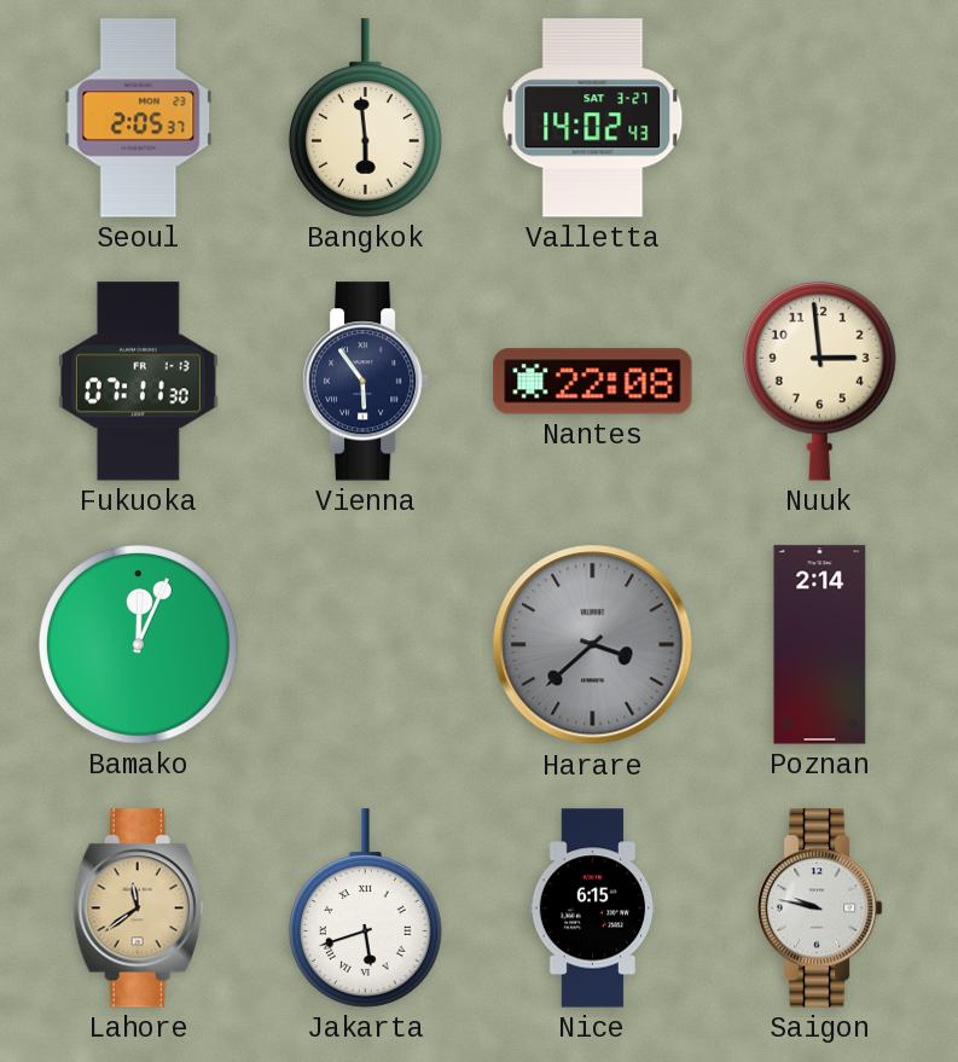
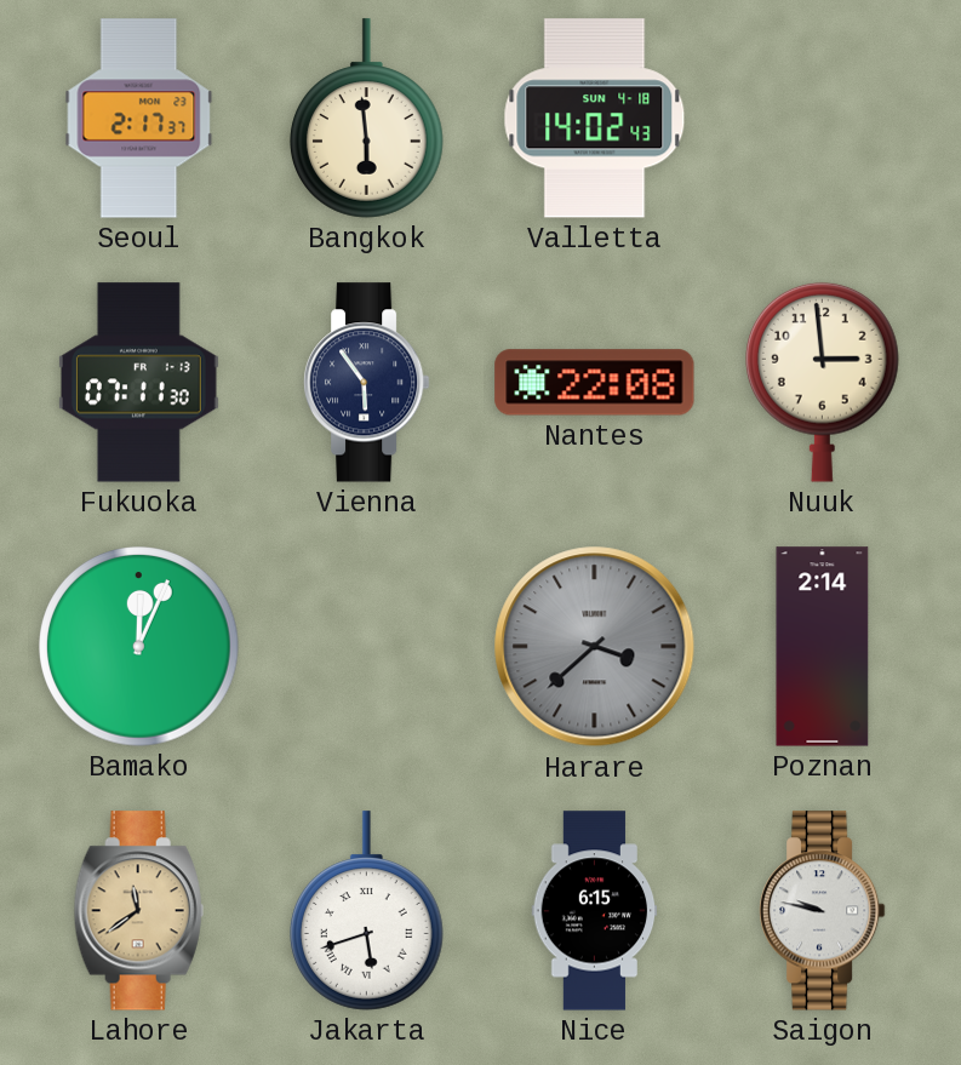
Seoul: 2:05 -> 2:17 (139, 119)
Valletta date: SAT 3-27 -> SUN 4-18 (595, 119)
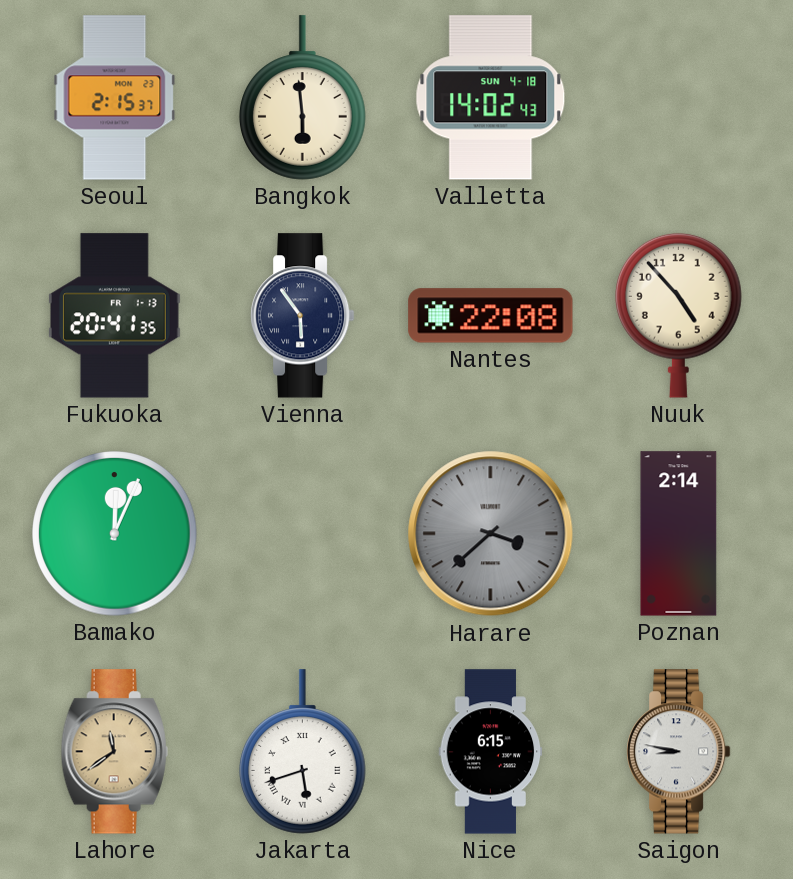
Seoul: 2:17 -> 2:15 (115, 98)
Fukuoka: 07:11 -> 20:41 (114, 316)
Nuuk: 2:59 -> 4:53 (679, 315)
Saigon: 9:47 -> 8:47 (678, 752)
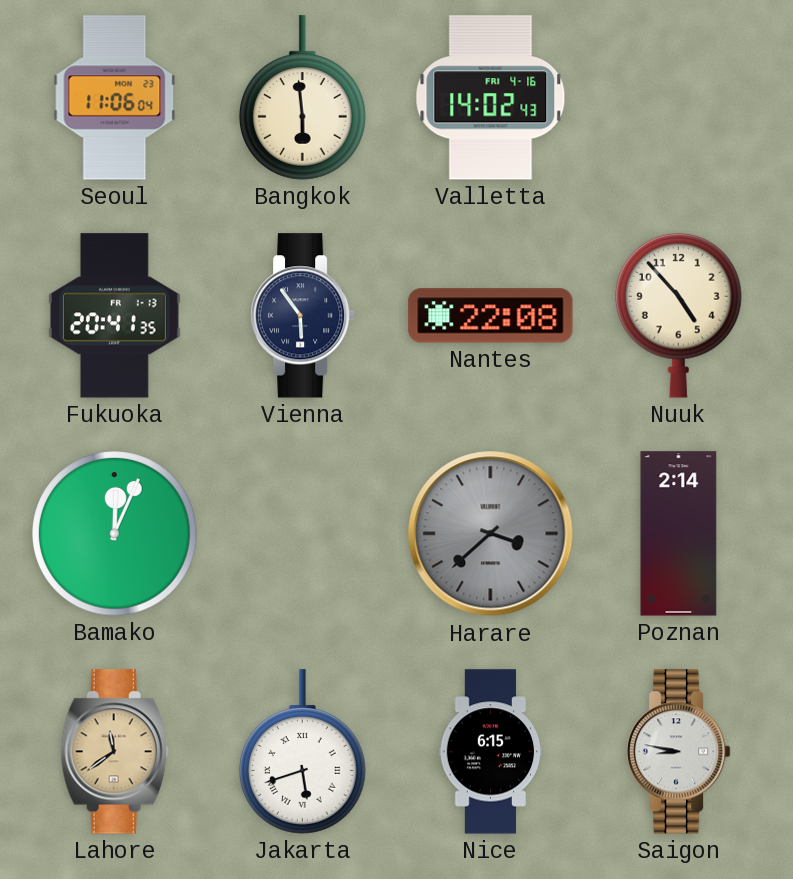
Seoul: 2:15 -> 11:06 (115, 98)
Valletta date: SUN 4-18 -> FRI 4-16 (491, 98)
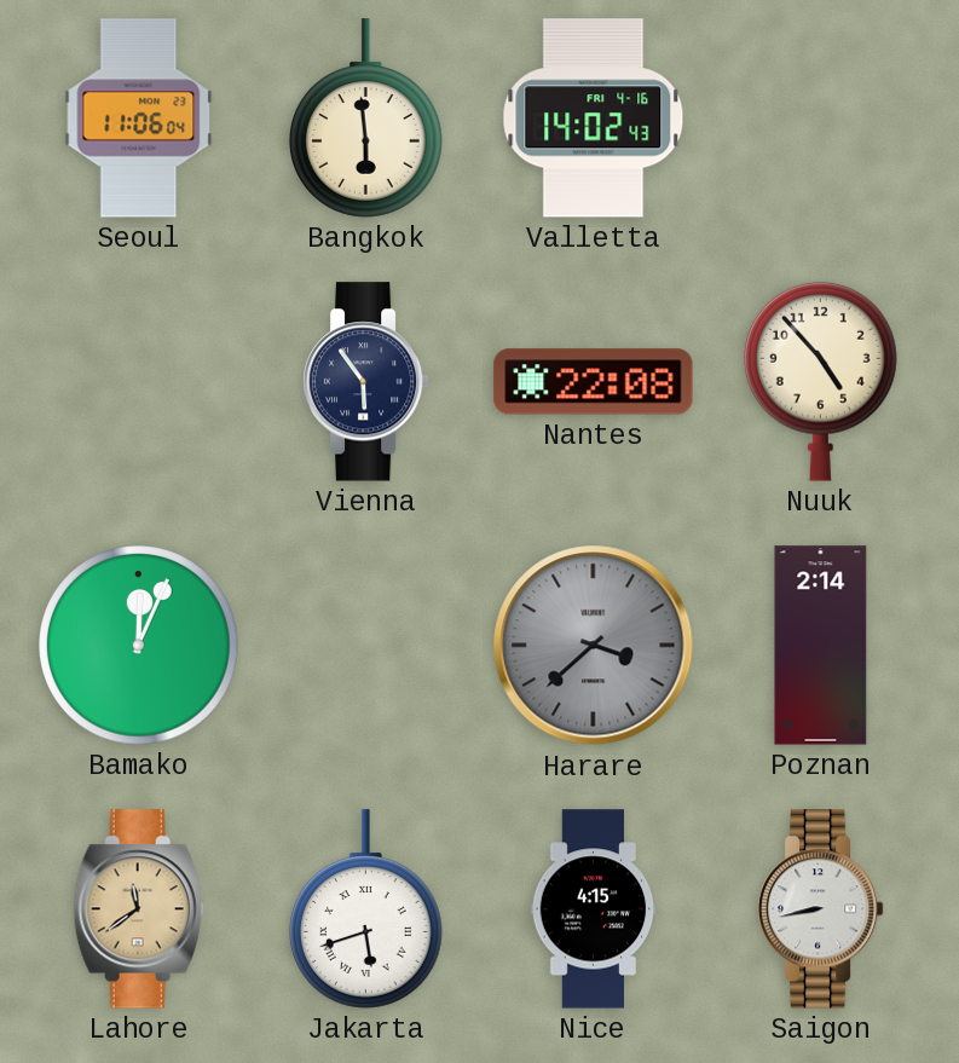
Fukuoka: 20:41 -> none (114, 316)
Nice: 6:15 -> 4:15 (594, 909)
Saigon: 8:47 -> 8:43 (820, 909)
